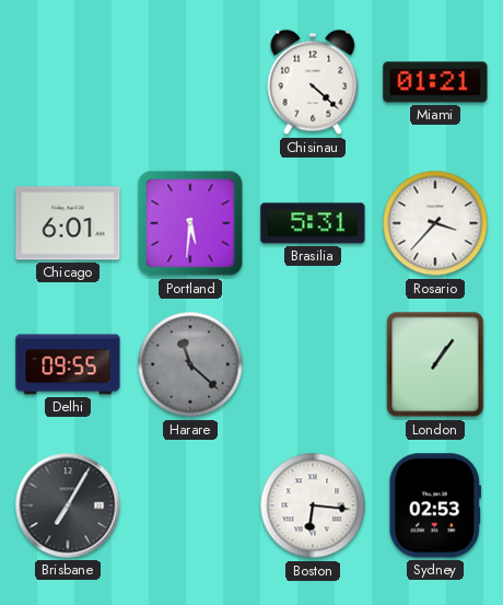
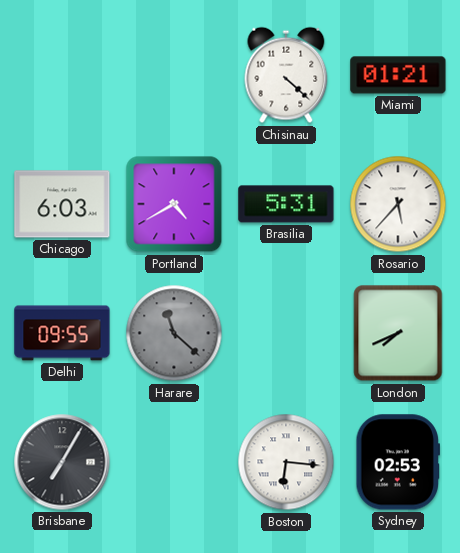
Chicago: 6:01 -> 6:03 (62, 204)
Portland: 5:31 -> 4:40 (174, 204)
Rosario: 3:37 -> 5:37 (398, 204)
London: 1:06 -> 7:41 (398, 333)
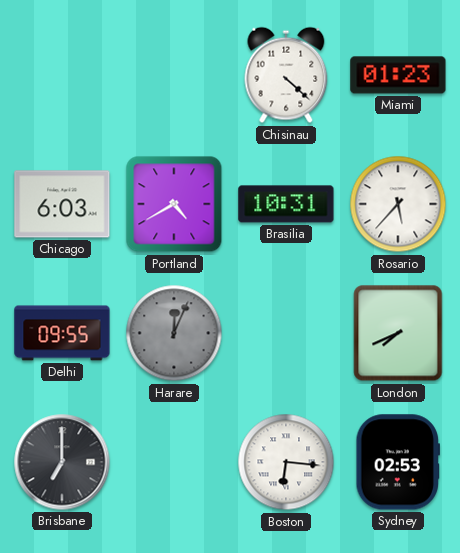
Miami: 01:21 -> 01:23 (398, 75)
Brasilia: 5:31 -> 10:31 (286, 204)
Harare: 11:22 -> 12:04 (174, 333)
Brisbane: 7:05 -> 7:00 (62, 462)
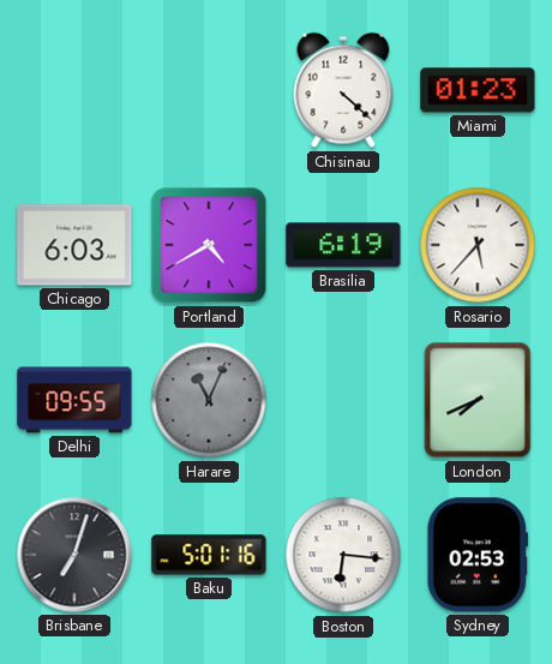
Brasilia: 10:31 -> 6:19 (343, 245)
Harare: 12:04 -> 11:04 (209, 400)
Brisbane: 7:00 -> 7:03 (74, 555)
Baku: none -> 5:01 (209, 555)
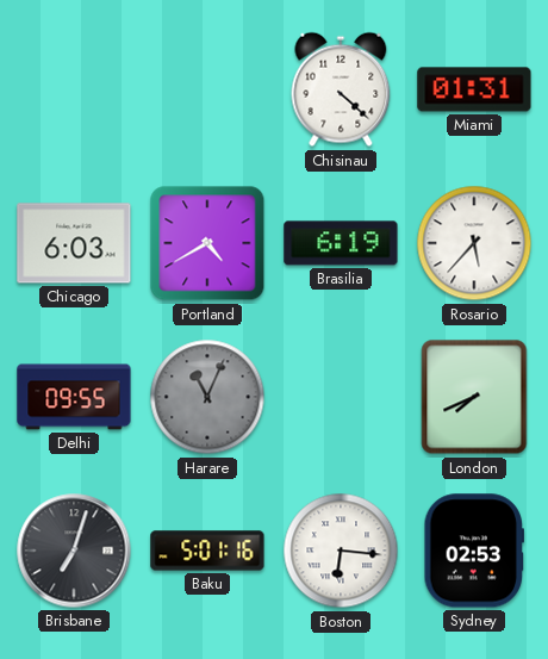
Miami: 01:23 -> 01:31 (474, 89)
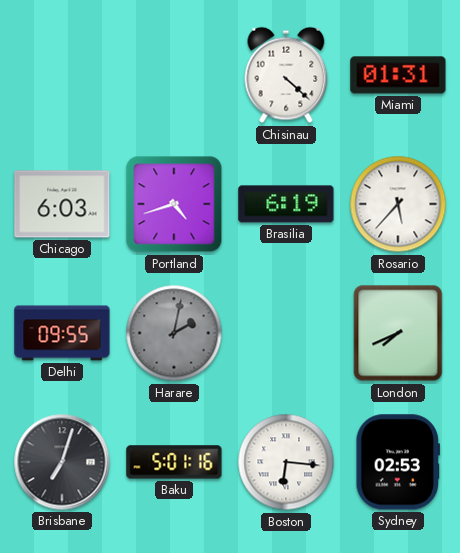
Portland: 4:40 -> 4:42 (174, 204)
Harare: 11:04 -> 2:02 (174, 333)
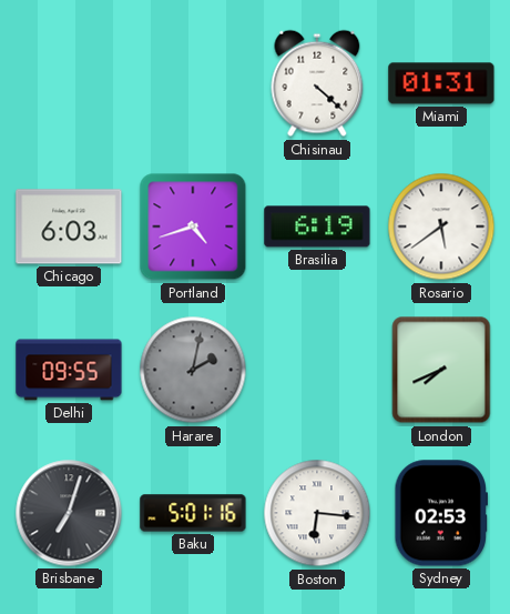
Rosario: 5:37 -> 5:39 (441, 227)
